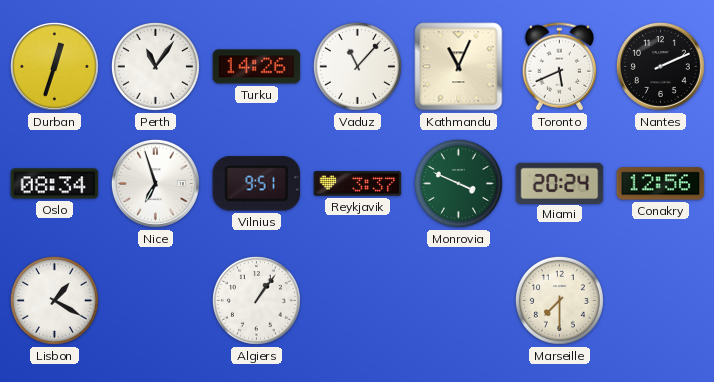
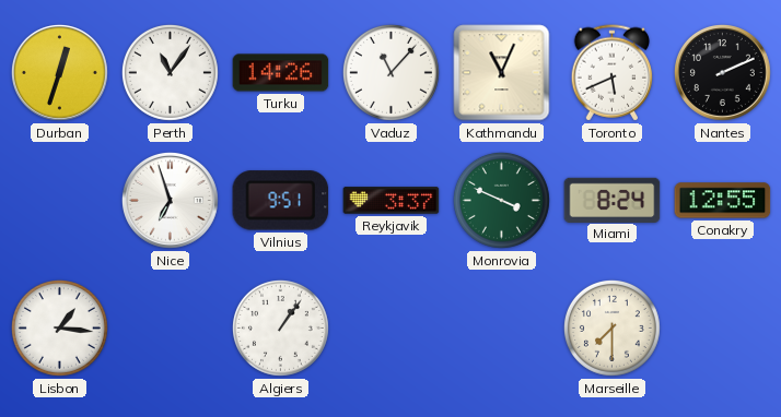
Oslo: 08:34 -> none (55, 184)
Miami: 20:24 -> 8:24 (613, 200)
Conakry: 12:56 -> 12:55 (723, 201)
Lisbon: 1:20 -> 1:16 (59, 327)
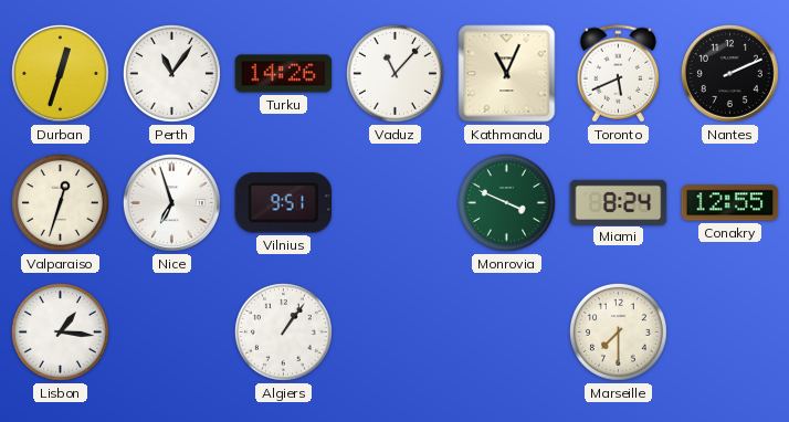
Valparaiso: none -> 12:33 (60, 202)
Reykjavik: 3:37 -> none (392, 201)
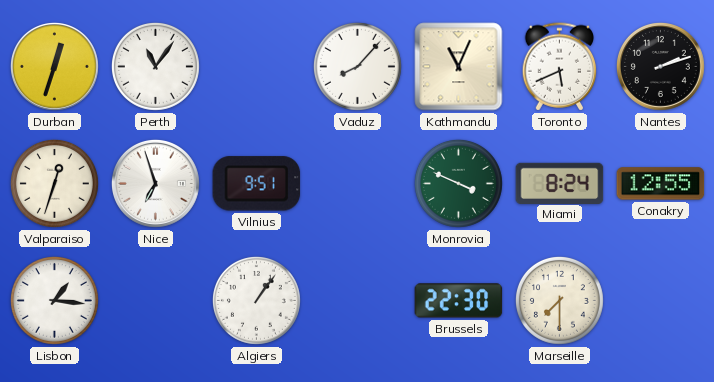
Turku: 14:26 -> none (284, 74)
Vaduz: 11:07 -> 8:07 (357, 66)
Nantes: 2:11 -> 2:12 (660, 66)
Brussels: none -> 22:30 (459, 301)
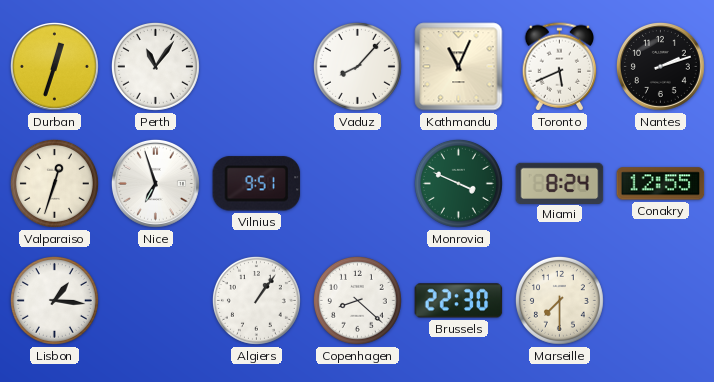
Copenhagen: none -> 8:22 (357, 300)
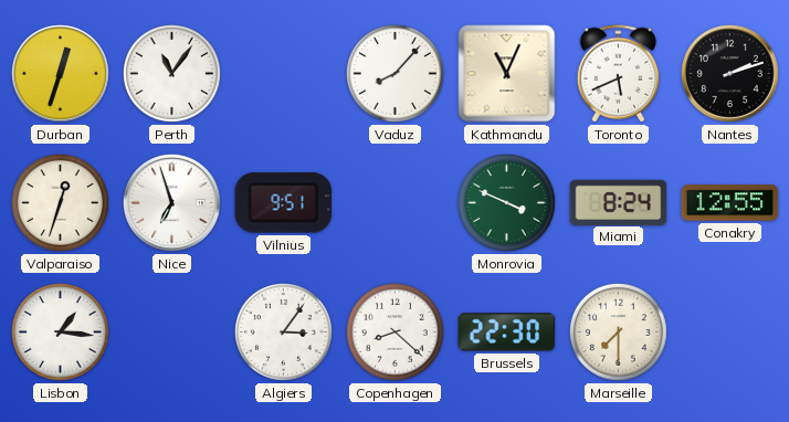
Algiers: 1:06 -> 3:06 (283, 331)
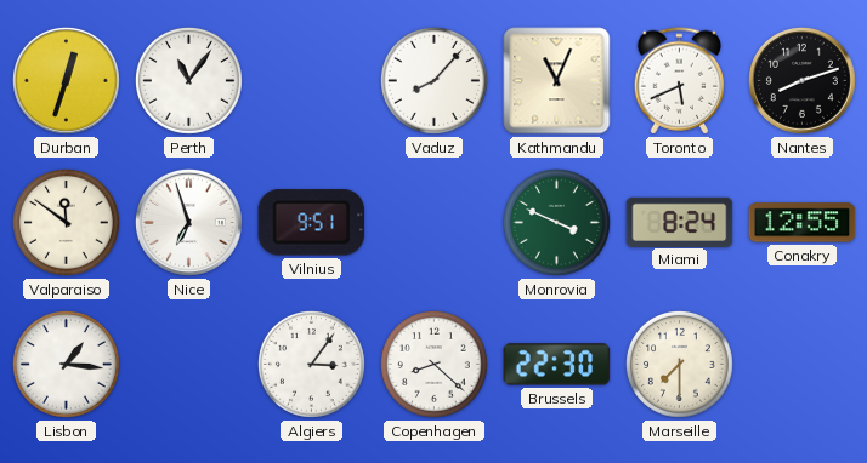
Nantes: 2:12 -> 8:12 (801, 80)
Valparaiso: 12:33 -> 11:51 (66, 222)
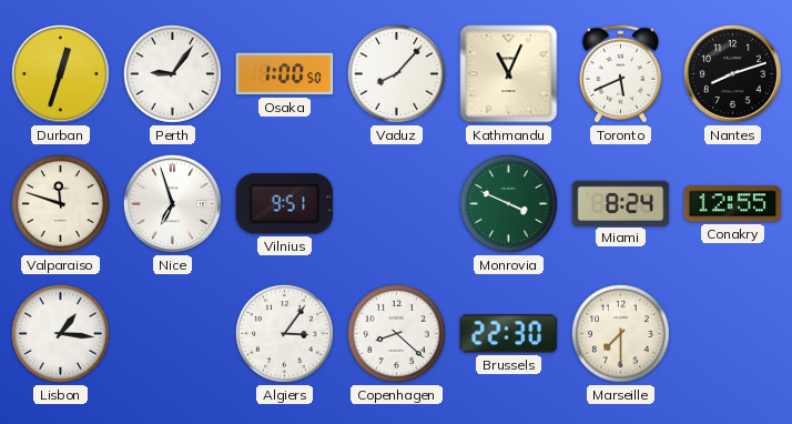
Perth: 11:06 -> 9:06 (172, 73)
Osaka: none -> 1:00 (285, 74)
Valparaiso: 11:51 -> 11:48 (60, 203)
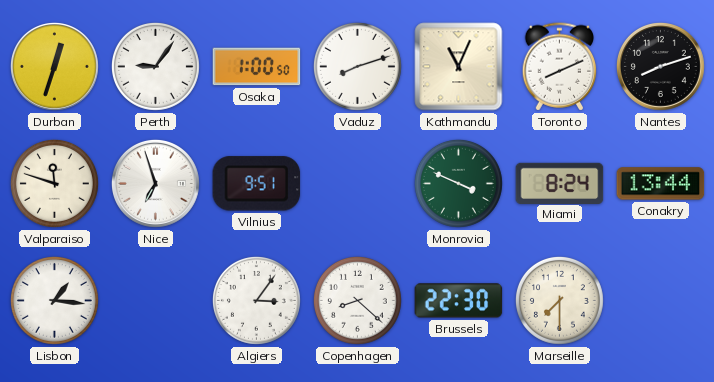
Vaduz: 8:07 -> 8:12 (357, 66)
Toronto: 5:41 -> 8:11 (560, 67)
Conakry: 12:55 -> 13:44 (661, 184)
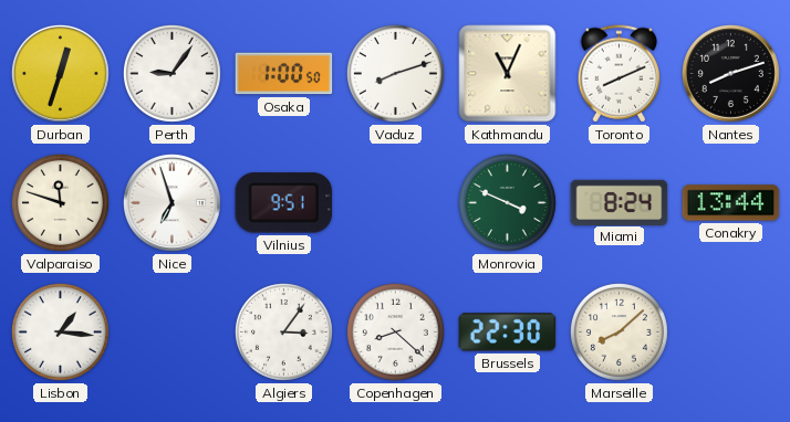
Marseille: 7:30 -> 8:08 (619, 331)
